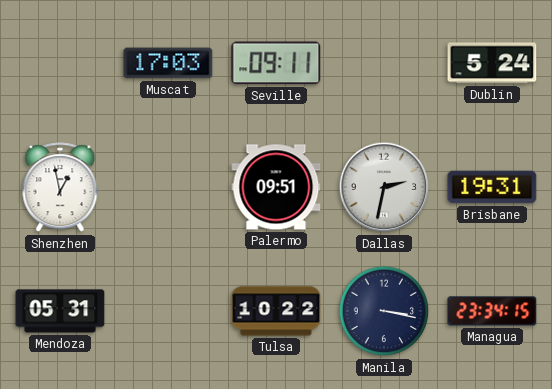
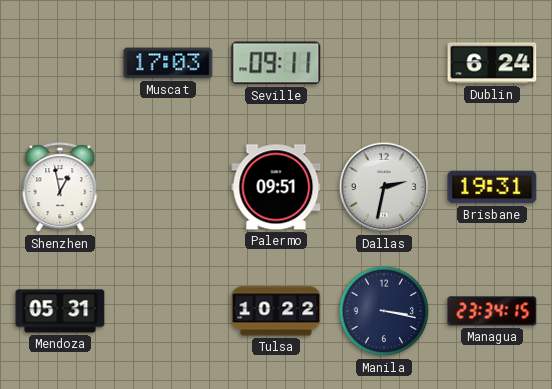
Dublin: 5:24 -> 6:24 (492, 63)
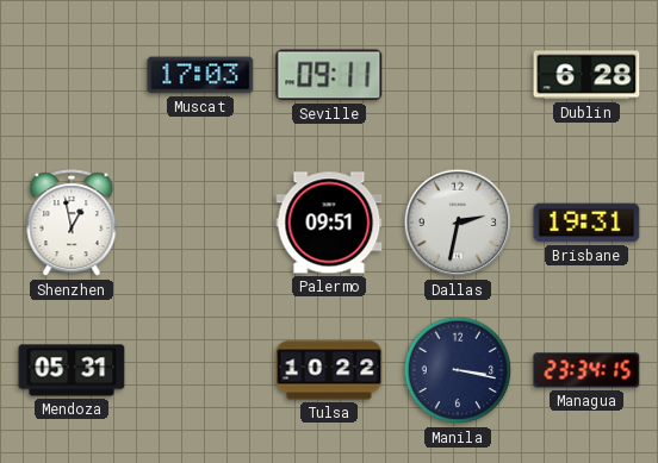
Dublin: 6:24 -> 6:28 (586, 75)
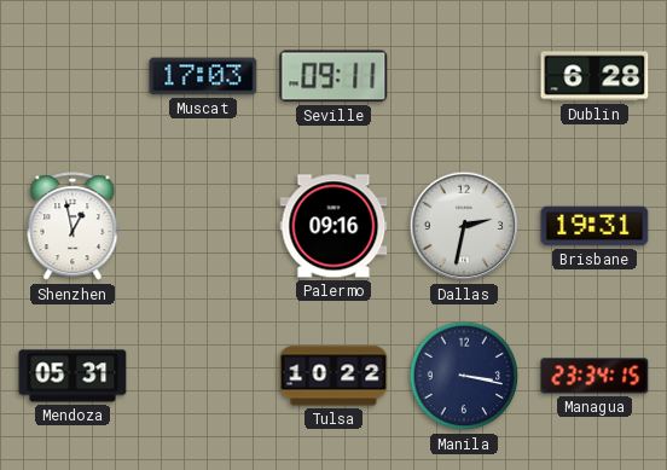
Palermo: 09:51 -> 09:16 (333, 226)
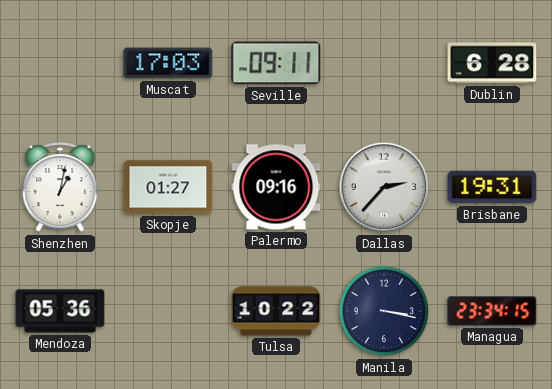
Shenzhen: 12:58 -> 1:02 (60, 188)
Skopje: none -> 01:27 (168, 187)
Dallas: 2:32 -> 2:37 (384, 187)
Mendoza: 05:31 -> 05:36 (60, 311)
